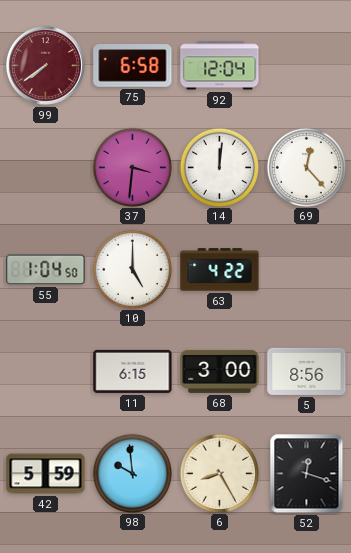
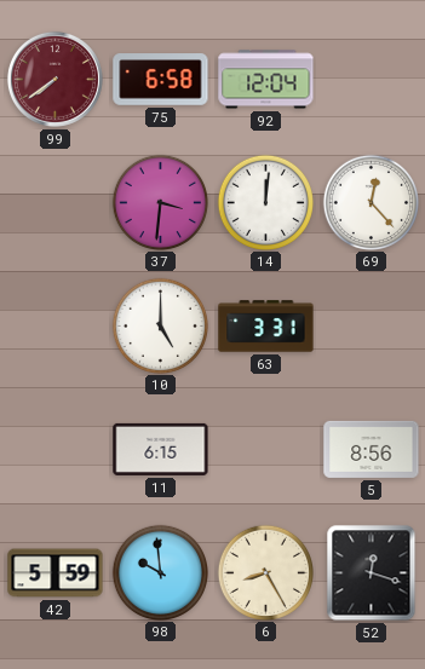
55: 1:04 -> none (46, 270)
63: 4:22 -> 3:31 (266, 327)
68: 3:00 -> none (220, 371)
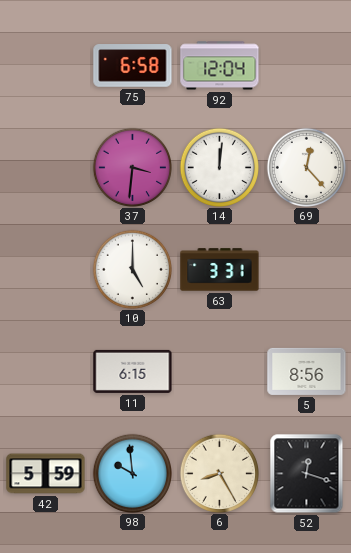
99: 7:39 -> none (54, 79)
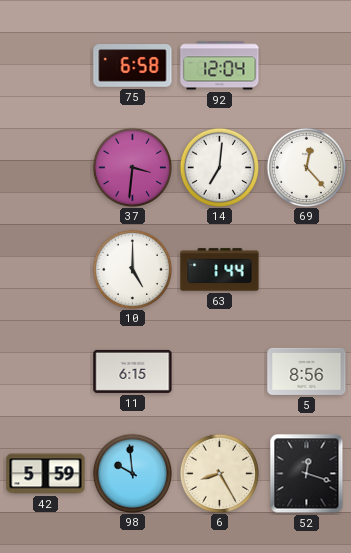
14: 12:01 -> 7:01 (219, 167)
63: 3:31 -> 1:44 (220, 270)
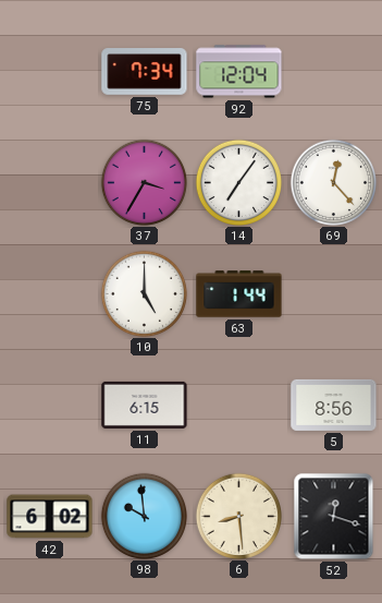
75: 6:58 -> 7:34 (145, 72)
37: 3:31 -> 3:35 (144, 182)
14: 7:01 -> 7:06 (238, 182)
42: 5:59 -> 6:02 (50, 517)
6: 8:25 -> 8:29 (238, 516)
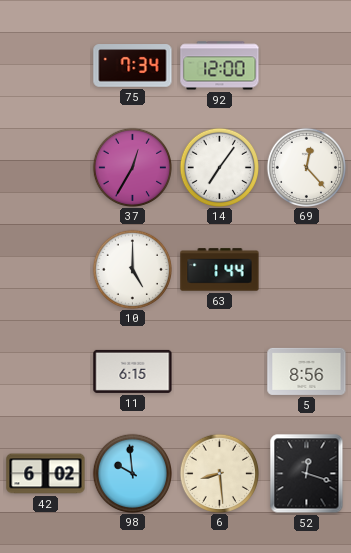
92: 12:04 -> 12:00 (220, 66)
37: 3:35 -> 12:35 (132, 167)
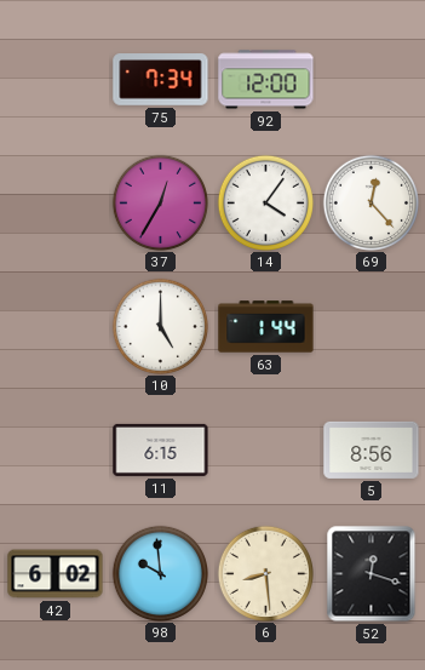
14: 7:06 -> 4:06 (265, 202)
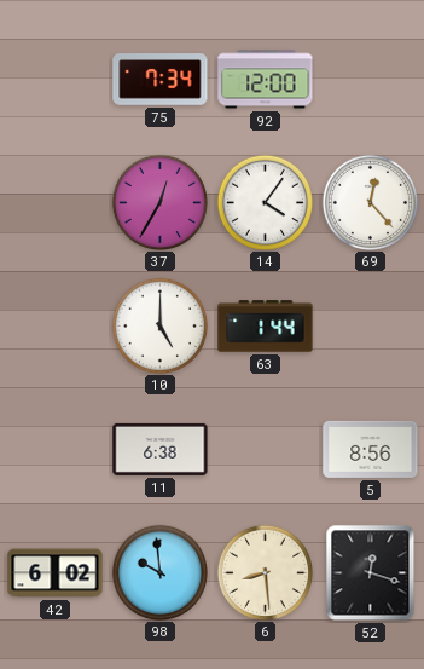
11: 6:15 -> 6:38 (161, 449)
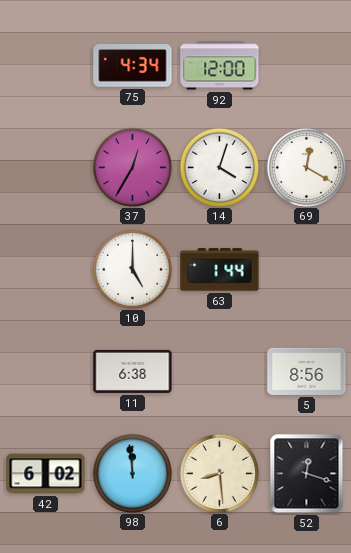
75: 7:34 -> 4:34 (133, 66)
14: 4:06 -> 4:03 (219, 167)
69: 12:23 -> 12:20 (306, 167)
98: 9:59 -> 11:59 (132, 473)
